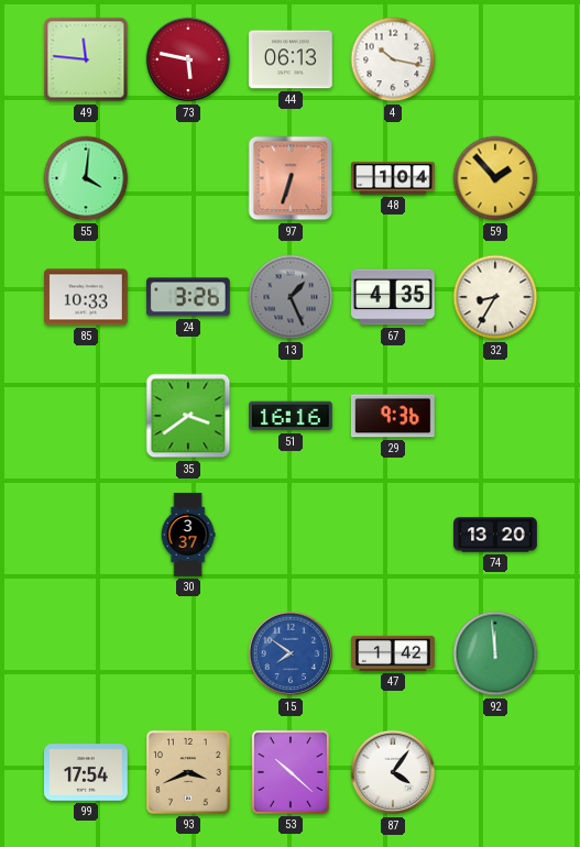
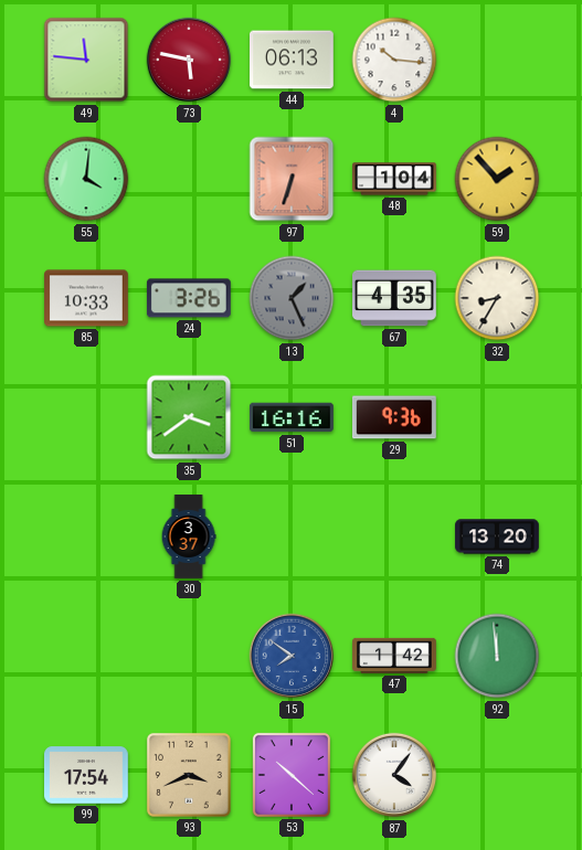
4: 10:17 -> 10:16 (394, 60)
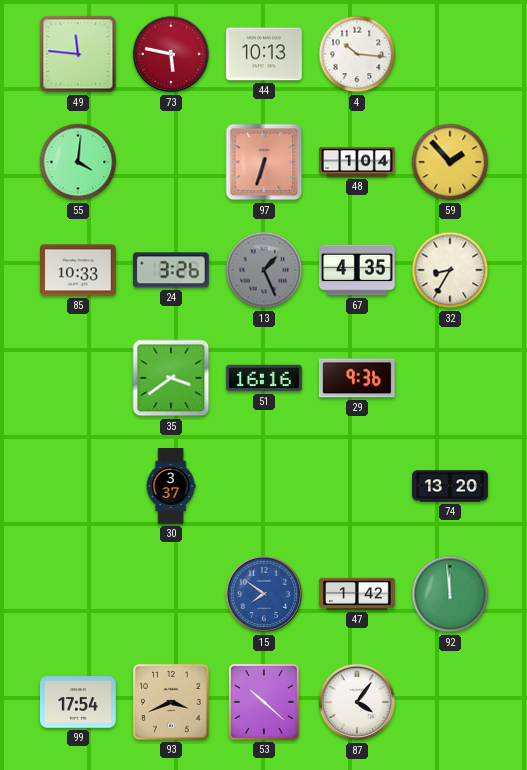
44: 06:13 -> 10:13 (265, 54)
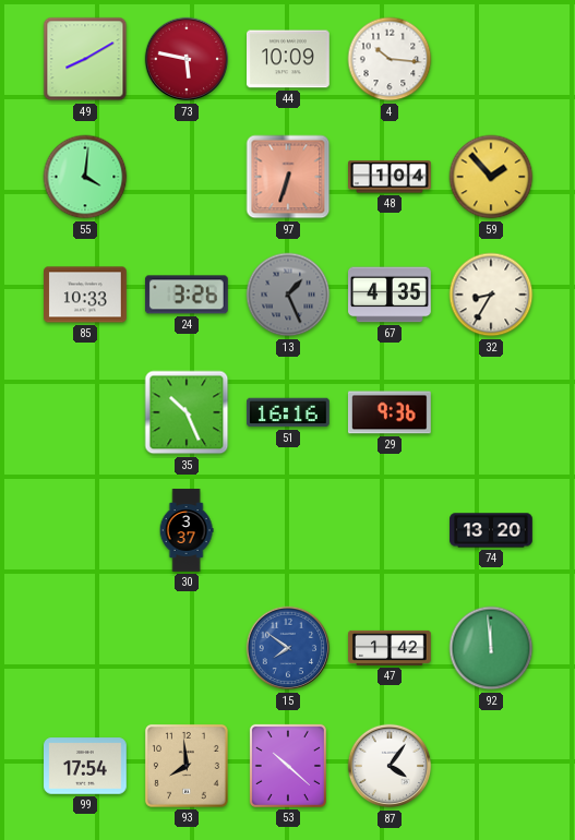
49: 11:46 -> 8:10 (85, 59)
44: 10:13 -> 10:09 (289, 59)
35: 3:39 -> 10:26 (187, 412)
93: 3:41 -> 7:59 (187, 766)
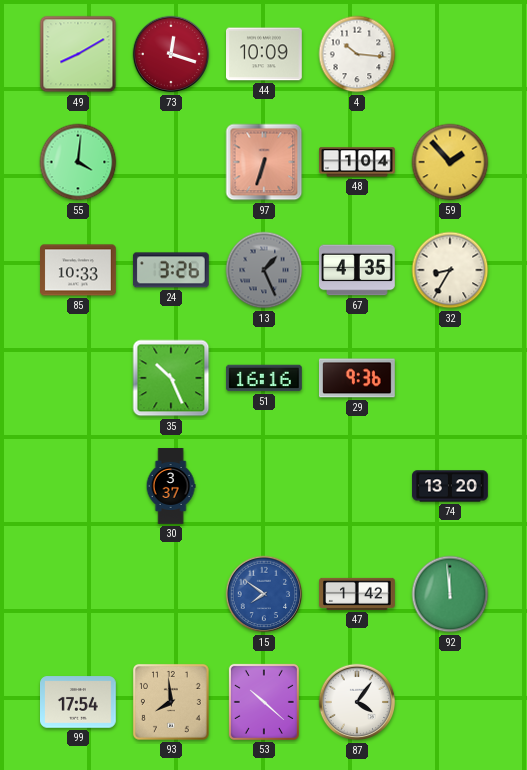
73: 5:47 -> 12:18 (171, 54)
